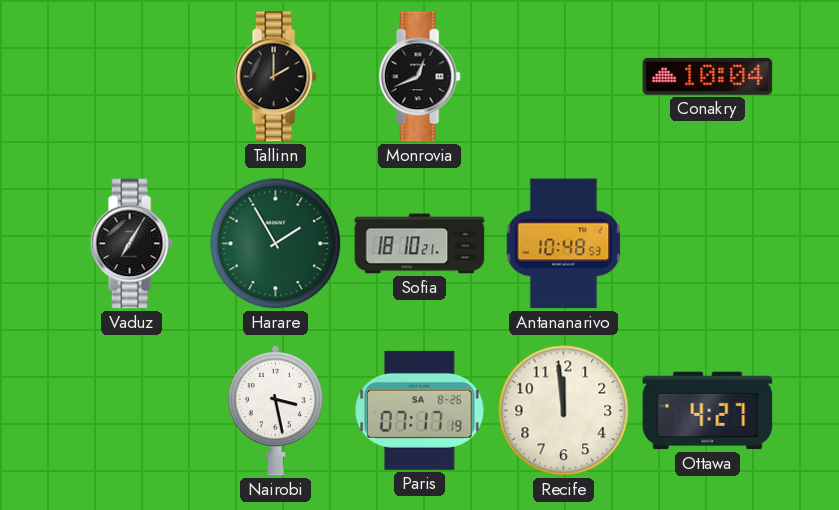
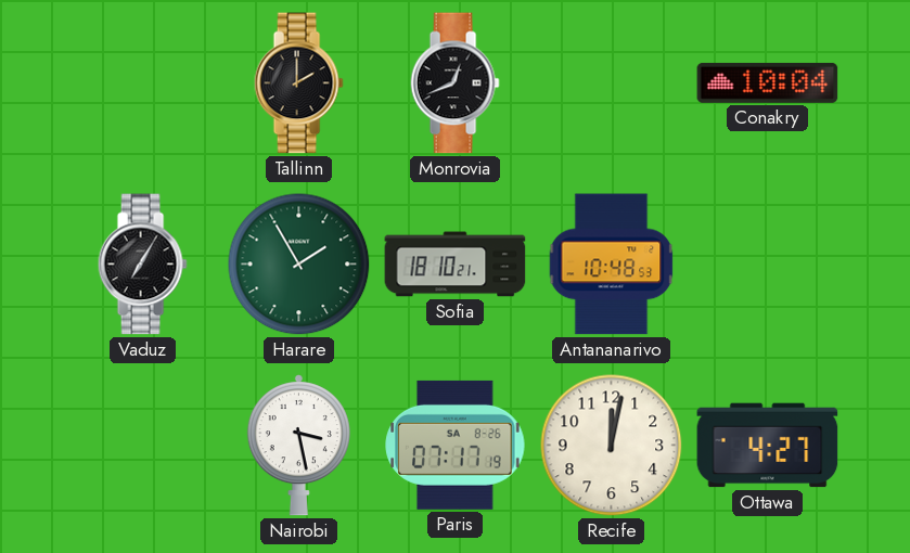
Recife: 11:59 -> 12:02 (612, 446)
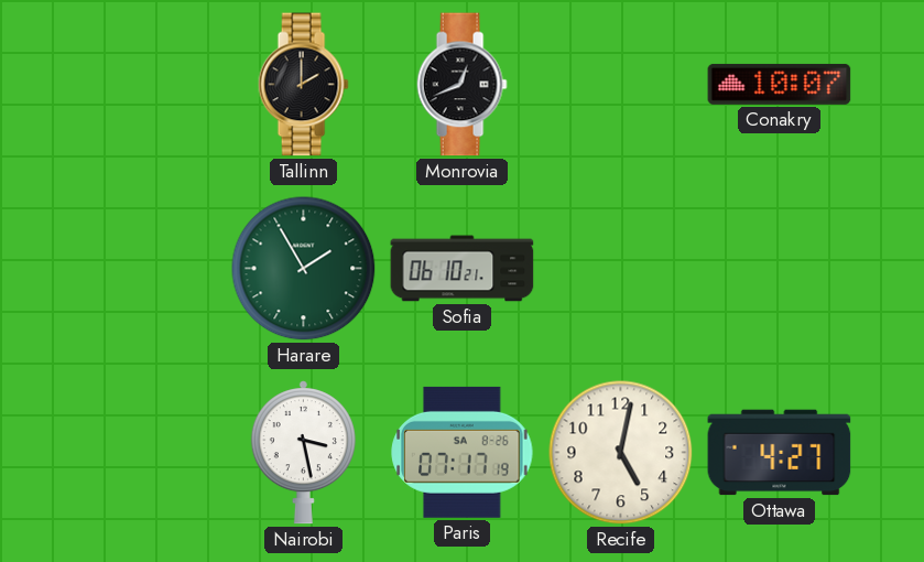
Conakry: 10:04 -> 10:07 (780, 84)
Vaduz: 7:05 -> none (142, 265)
Sofia: 18:10 -> 06:10 (463, 269)
Antananarivo: 10:48 -> none (612, 265)
Recife: 12:02 -> 5:02 (621, 453)
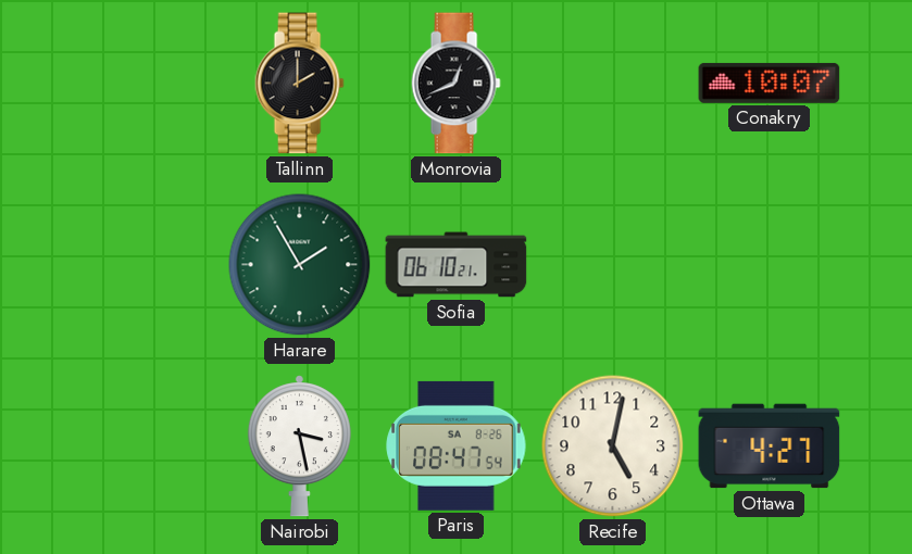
Paris: 07:17 -> 08:47 (457, 445)
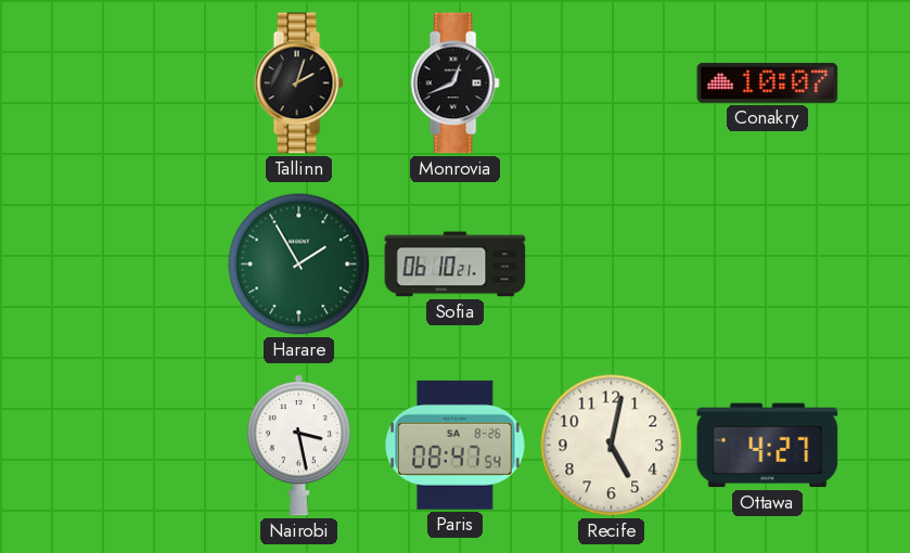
Tallinn: 2:00 -> 2:03 (298, 83)
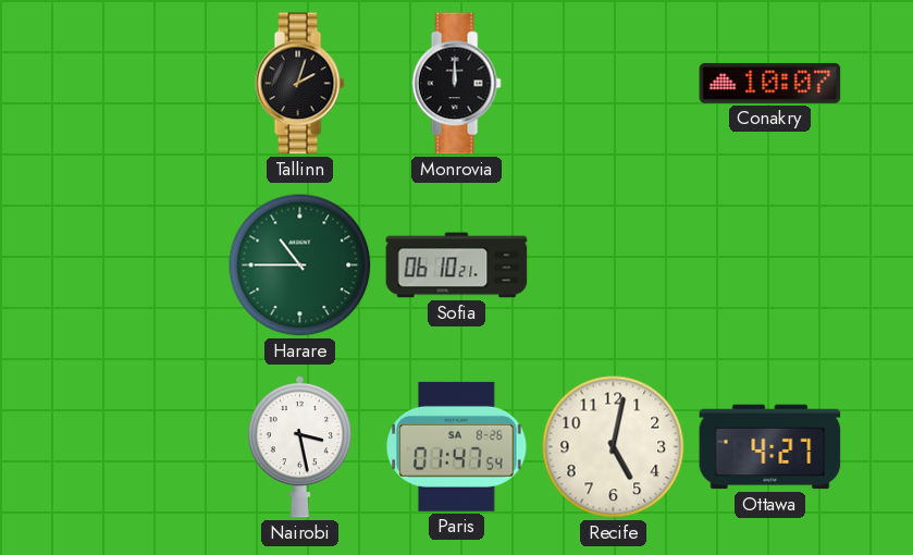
Monrovia: 12:41 -> 12:00 (456, 84)
Harare: 1:55 -> 10:45 (300, 266)
Paris: 08:47 -> 01:47 (457, 446)
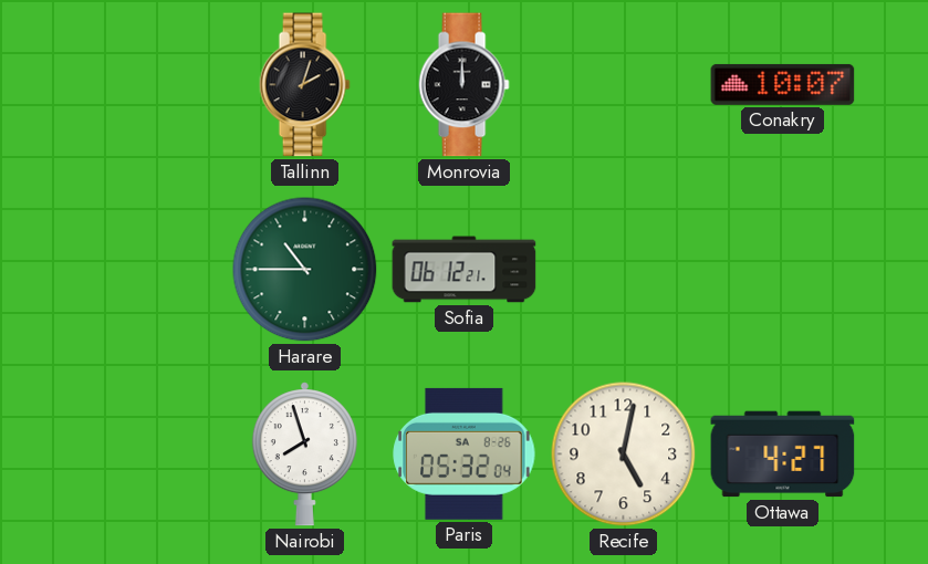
Sofia: 06:10 -> 06:12 (465, 270)
Nairobi: 3:28 -> 7:57 (304, 455)
Paris: 01:47 -> 05:32 (465, 453)
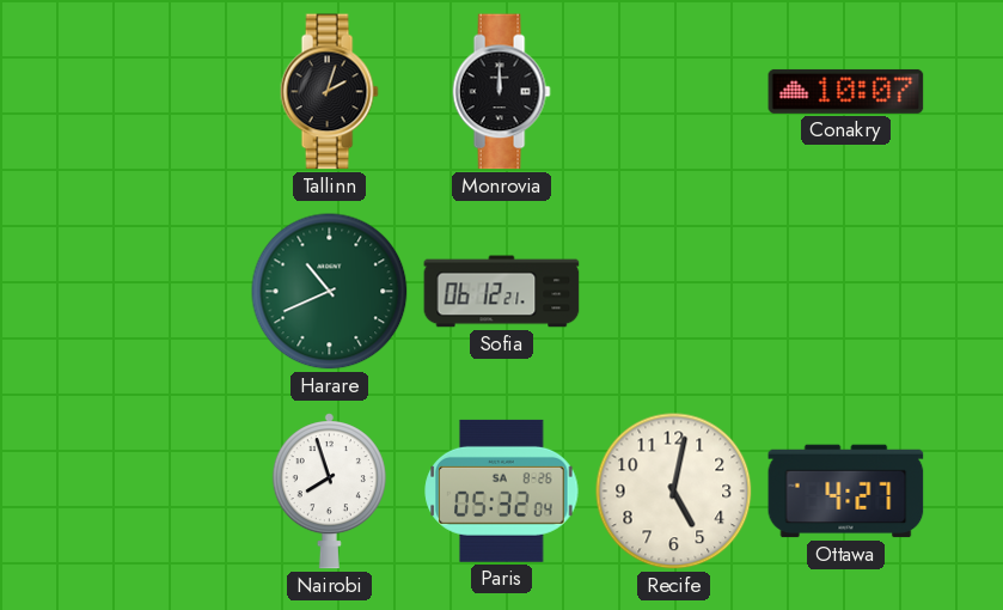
Harare: 10:45 -> 10:41 (330, 292)
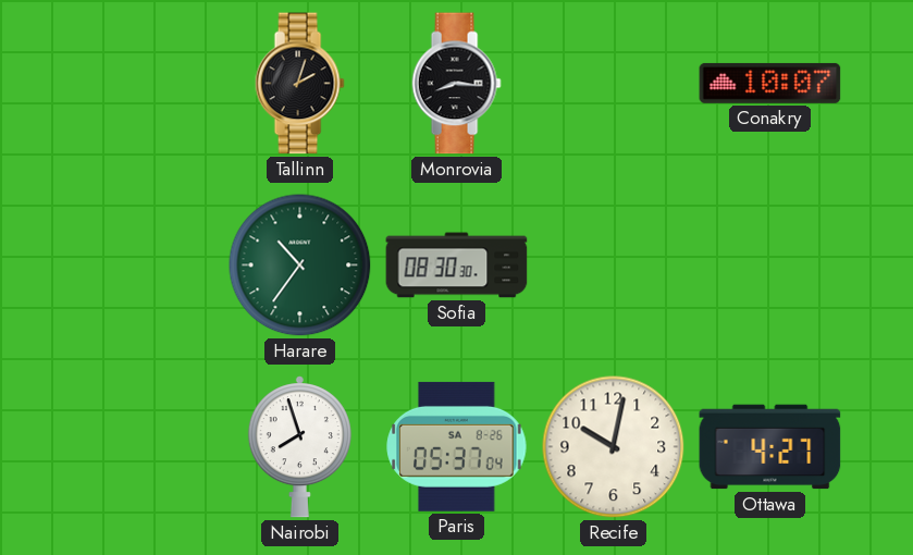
Monrovia: 12:00 -> 8:16 (456, 84)
Harare: 10:41 -> 10:36 (300, 266)
Sofia: 06:12 -> 08:30 (457, 266)
Paris: 05:32 -> 05:37 (457, 446)
Recife: 5:02 -> 10:02 (614, 447)
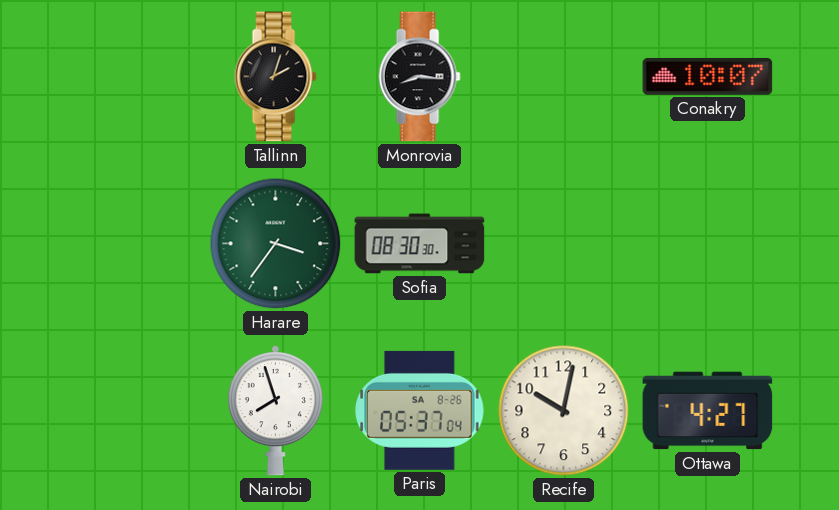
Harare: 10:36 -> 3:36 (276, 244)
